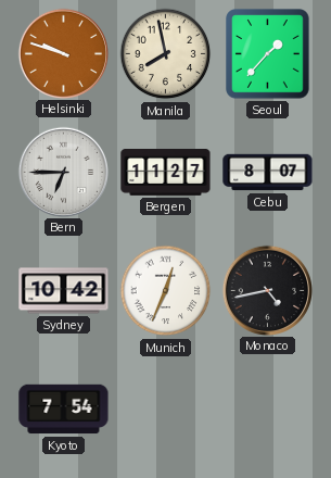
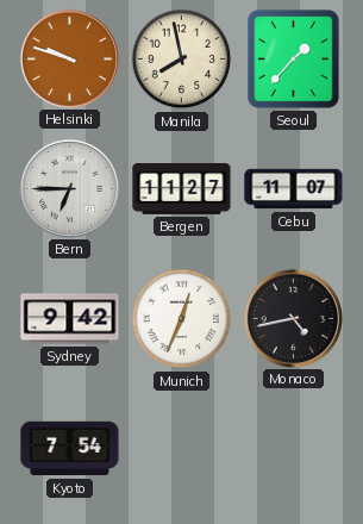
Cebu: 8:07 -> 11:07 (294, 189)
Sydney: 10:42 -> 9:42 (70, 319)
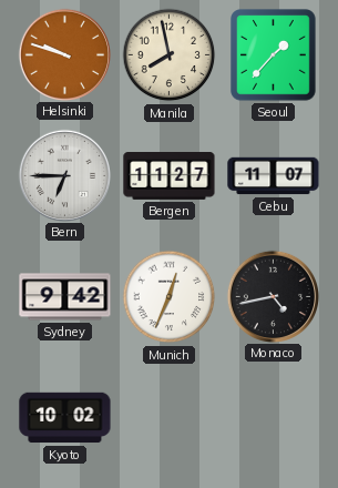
Kyoto: 7:54 -> 10:02 (65, 418)
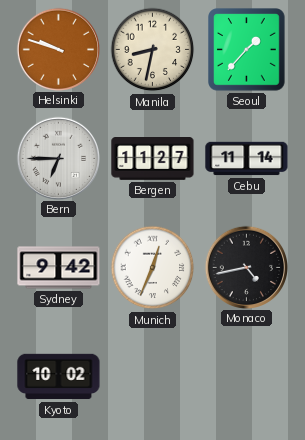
Manila: 7:58 -> 8:32 (153, 50)
Cebu: 11:07 -> 11:14 (247, 159)
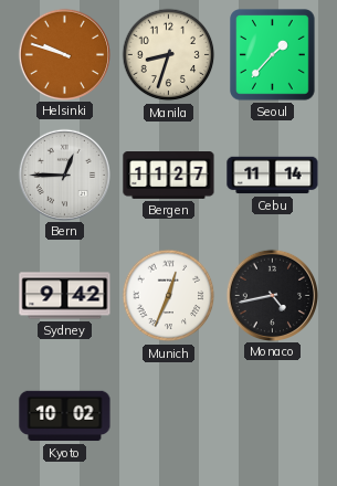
Manila: 8:32 -> 8:33 (169, 55)
Bern: 6:45 -> 12:45 (64, 175)
